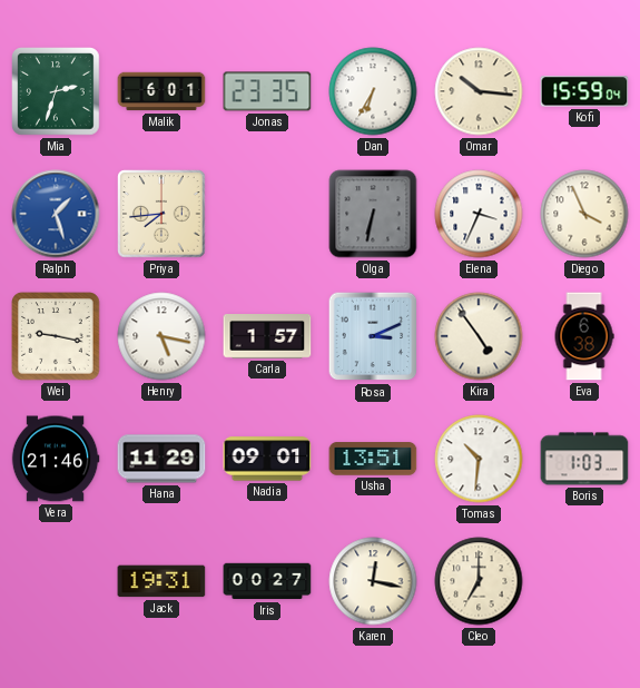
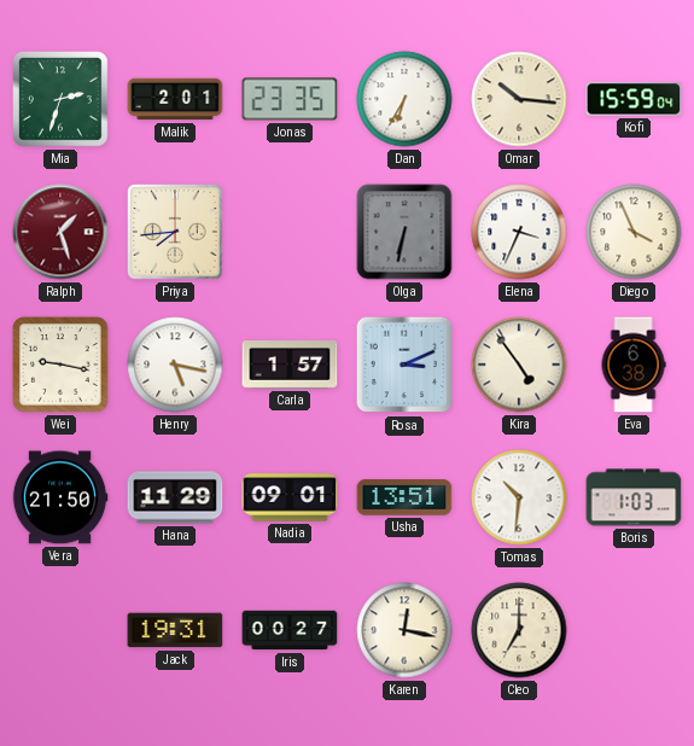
Malik: 6:01 -> 2:01 (175, 99)
Ralph dial: blue -> burgundy (60, 232)
Vera: 21:46 -> 21:50 (60, 497)
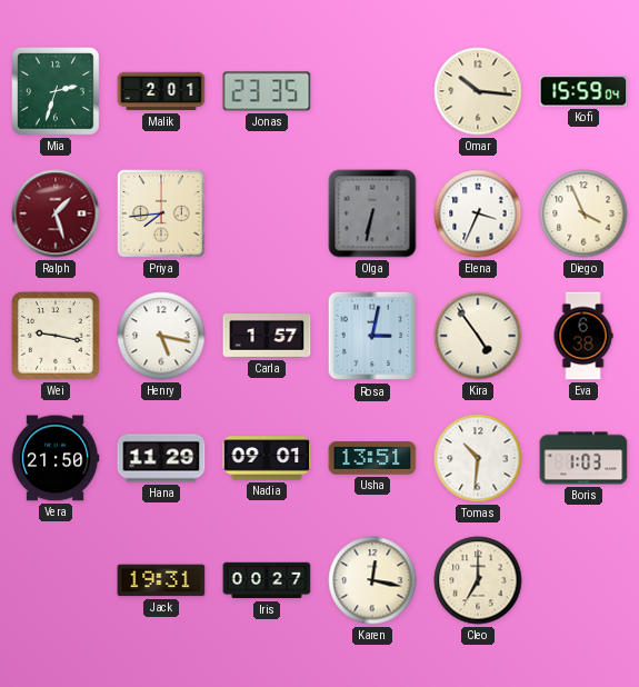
Dan: 6:35 -> none (404, 99)
Rosa: 3:11 -> 3:02 (372, 336)
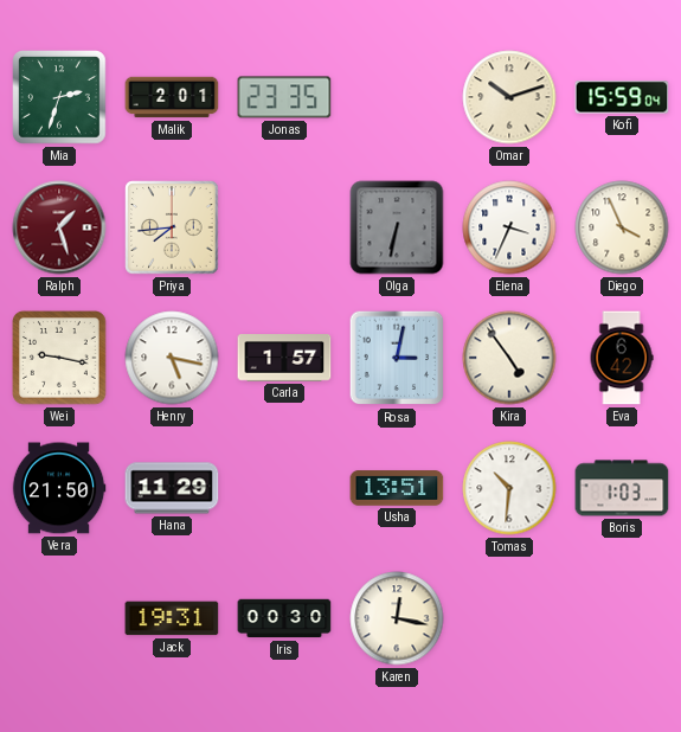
Omar: 10:16 -> 10:12 (509, 97)
Eva: 6:38 -> 6:42 (622, 358)
Nadia: 09:01 -> none (267, 458)
Iris: 00:27 -> 00:30 (284, 618)
Cleo: 7:00 -> none (478, 580)
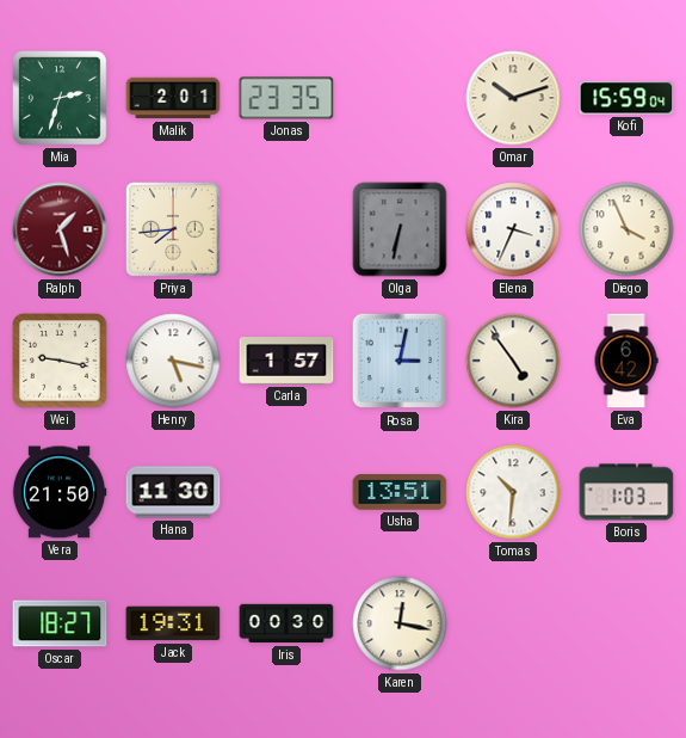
Hana: 11:29 -> 11:30 (173, 492)
Oscar: none -> 18:27 (60, 623)
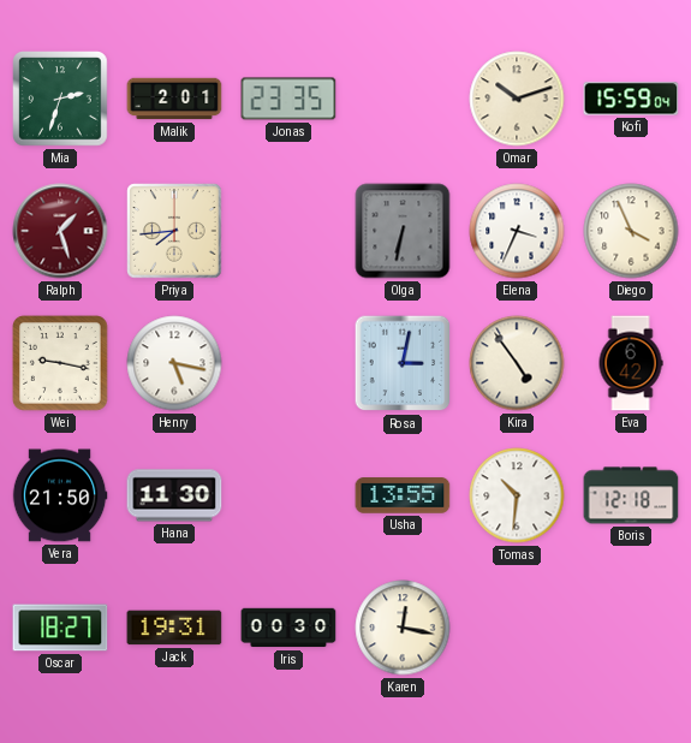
Carla: 1:57 -> none (286, 362)
Usha: 13:51 -> 13:55 (403, 495)
Boris: 1:03 -> 12:18 (631, 495)
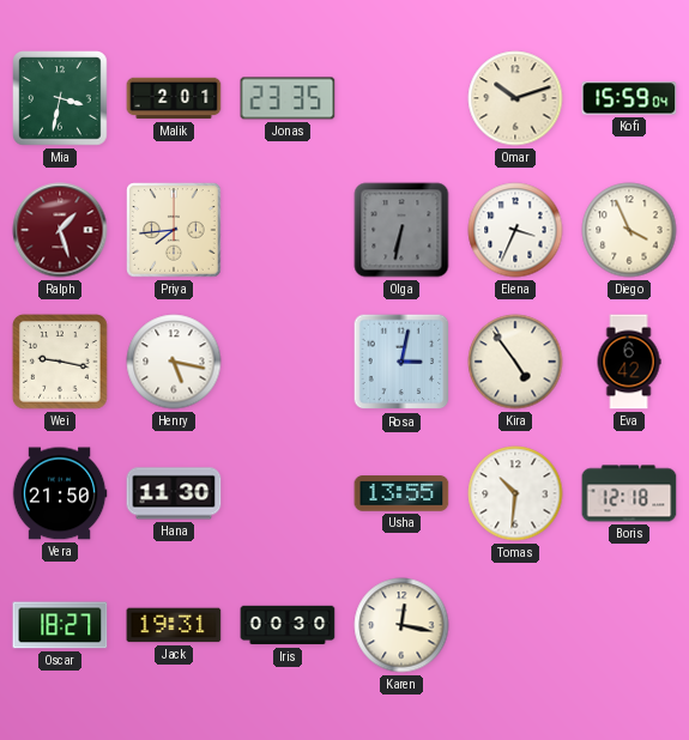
Mia: 2:33 -> 3:32 (61, 99)
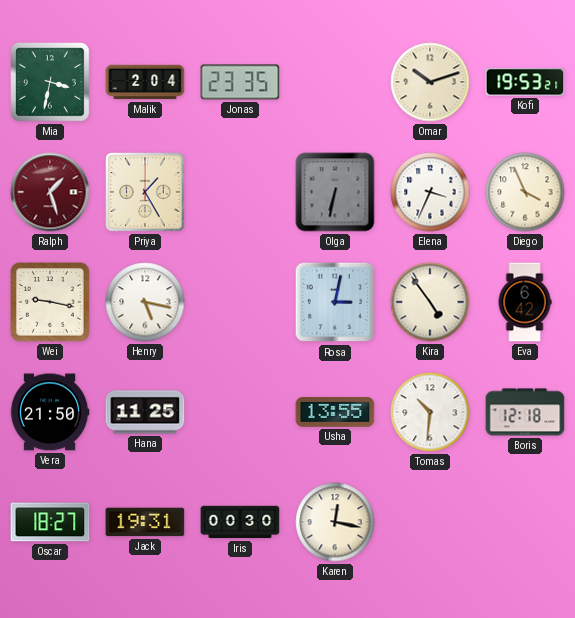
Malik: 2:01 -> 2:04 (145, 82)
Kofi: 15:59 -> 19:53 (525, 82)
Priya: 7:44 -> 1:25 (145, 192)
Hana: 11:30 -> 11:25 (145, 412)
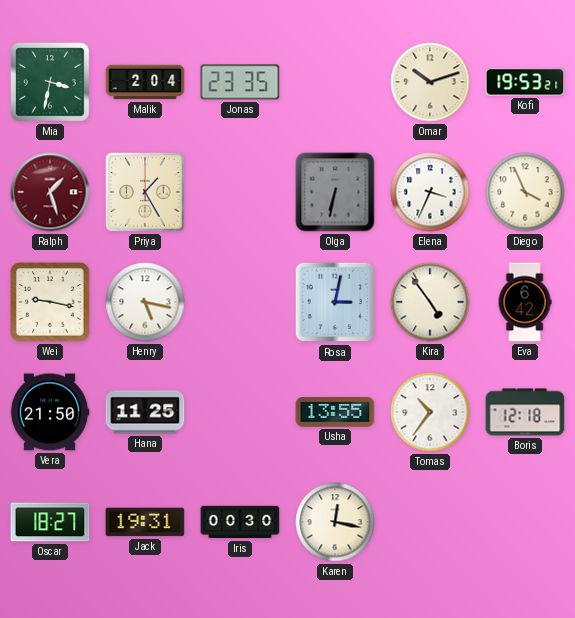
Tomas: 10:31 -> 10:36 (430, 412)
